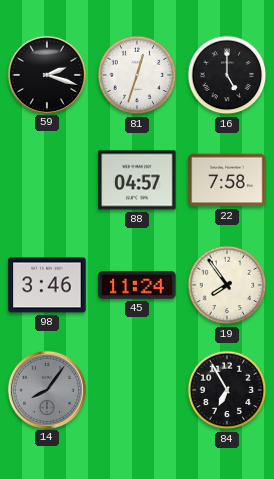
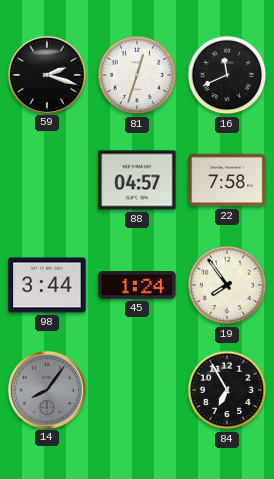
16: 5:00 -> 11:41 (227, 75)
98: 3:46 -> 3:44 (47, 285)
45: 11:24 -> 1:24 (137, 285)
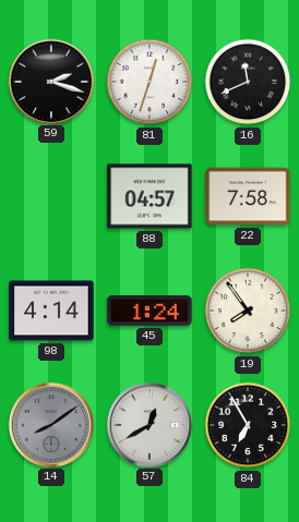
98: 3:44 -> 4:14 (51, 311)
14: 8:06 -> 8:09 (51, 424)
57: none -> 12:40 (149, 424)
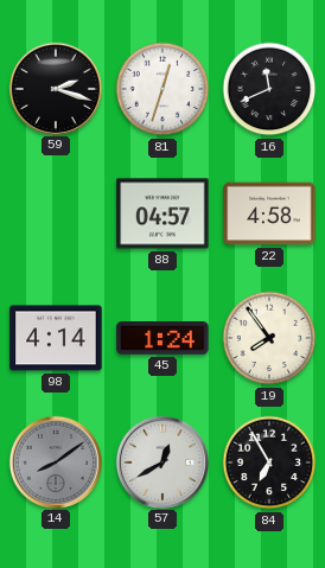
22: 7:58 -> 4:58 (269, 213)
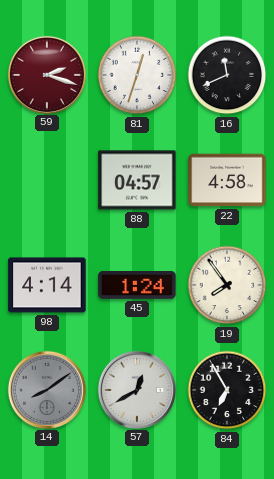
59 dial: black -> burgundy (47, 74)
